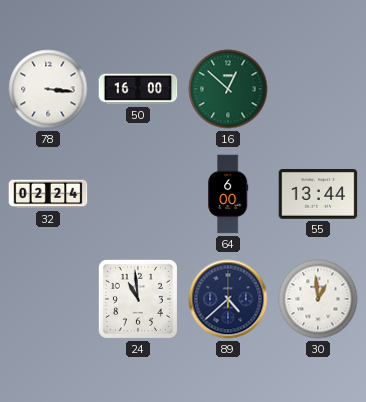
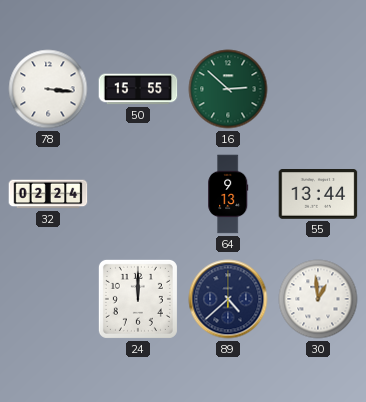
50: 16:00 -> 15:55 (138, 89)
16: 12:52 -> 2:52 (228, 89)
64: 6:00 -> 9:13 (228, 194)
24: 10:59 -> 12:00 (138, 299)
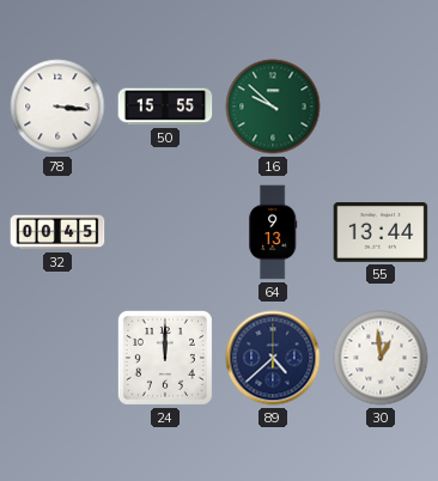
16: 2:52 -> 9:52 (273, 106)
32: 02:24 -> 00:45 (57, 232)
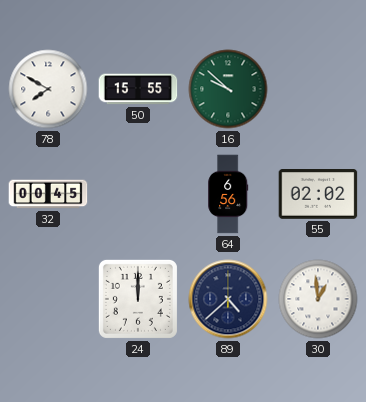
78: 3:16 -> 7:50 (48, 89)
64: 9:13 -> 6:56 (228, 194)
55: 13:44 -> 02:02 (318, 194)
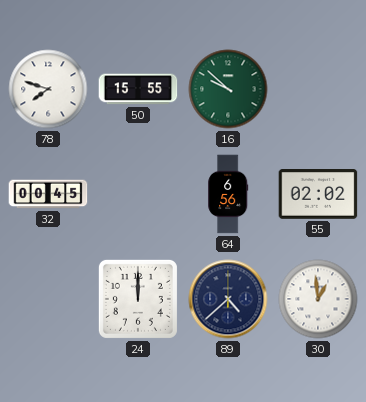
78: 7:50 -> 7:48 (48, 89)
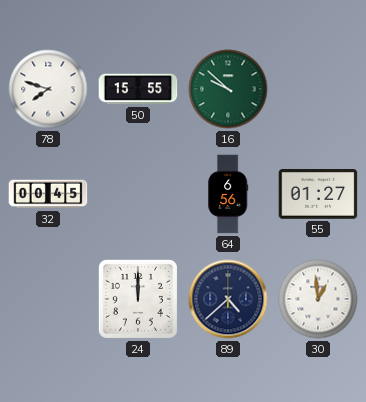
55: 02:02 -> 01:27 (318, 194)
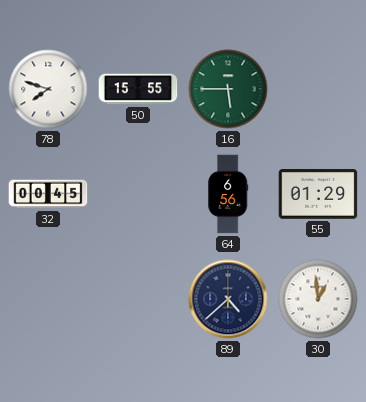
16: 9:52 -> 5:45 (228, 89)
55: 01:27 -> 01:29 (318, 194)
24: 12:00 -> none (138, 299)
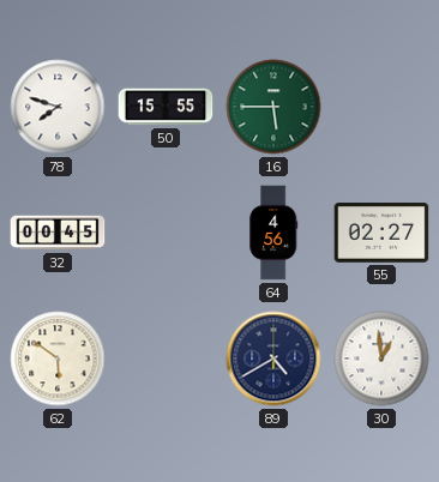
64: 6:56 -> 4:56 (273, 233)
55: 01:29 -> 02:27 (381, 233)
62: none -> 5:51 (58, 359)
89: 4:38 -> 4:40 (273, 359)
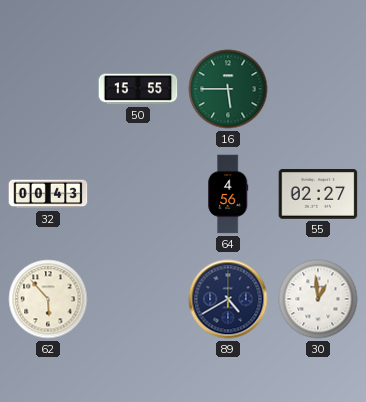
78: 7:48 -> none (58, 107)
32: 00:45 -> 00:43 (48, 194)
62: 5:51 -> 5:53 (48, 299)
